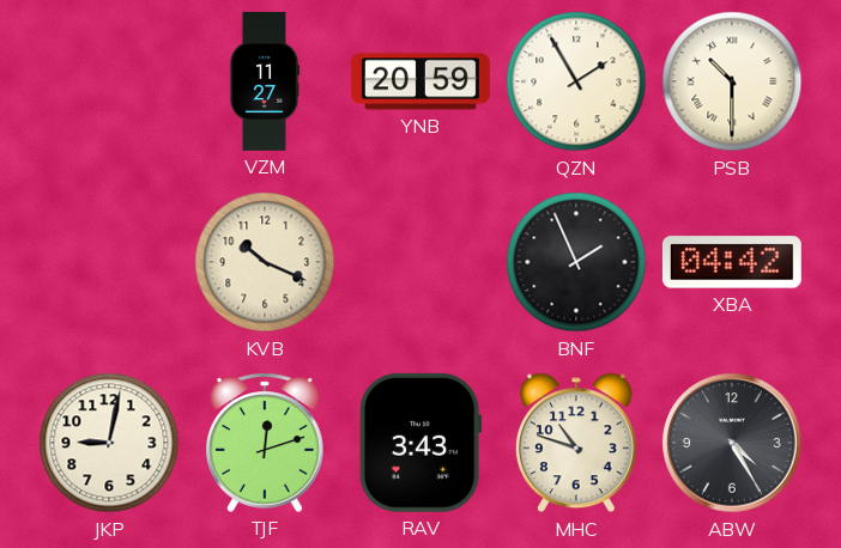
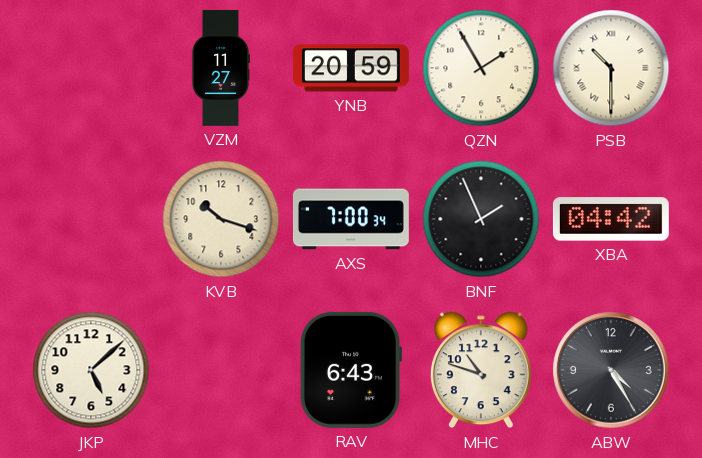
KVB: 10:19 -> 10:18 (221, 219)
AXS: none -> 7:00 (351, 219)
JKP: 9:02 -> 5:08 (91, 370)
TJF: 12:12 -> none (266, 443)
RAV: 3:43 -> 6:43 (351, 370)
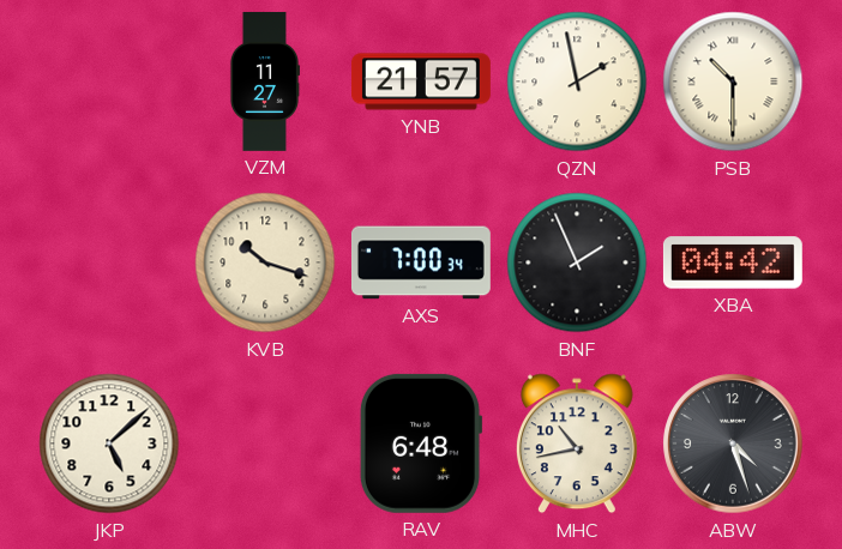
YNB: 20:59 -> 21:57 (421, 82)
QZN: 1:55 -> 1:58 (577, 82)
RAV: 6:43 -> 6:48 (421, 444)
MHC: 10:48 -> 10:43 (577, 444)
ABW: 4:25 -> 4:27 (733, 444)
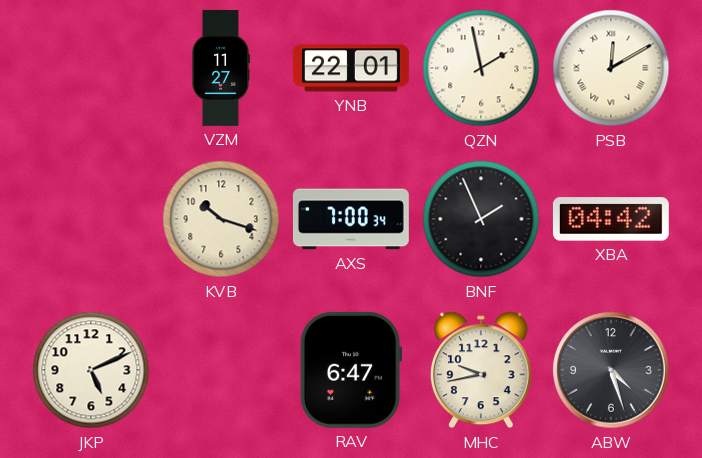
YNB: 21:57 -> 22:01 (351, 68)
PSB: 10:30 -> 12:10 (611, 68)
JKP: 5:08 -> 5:11 (91, 370)
RAV: 6:48 -> 6:47 (351, 370)
MHC: 10:43 -> 9:43 (481, 370)
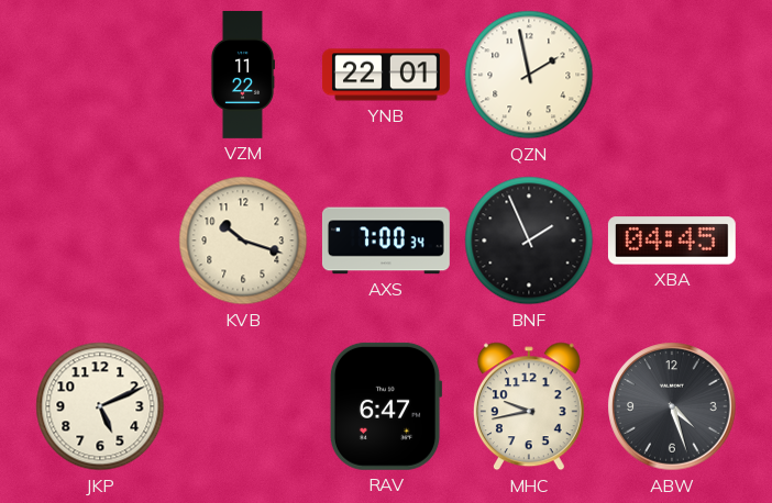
VZM: 11:27 -> 11:22 (242, 75)
PSB: 12:10 -> none (611, 68)
XBA: 04:42 -> 04:45 (672, 241)
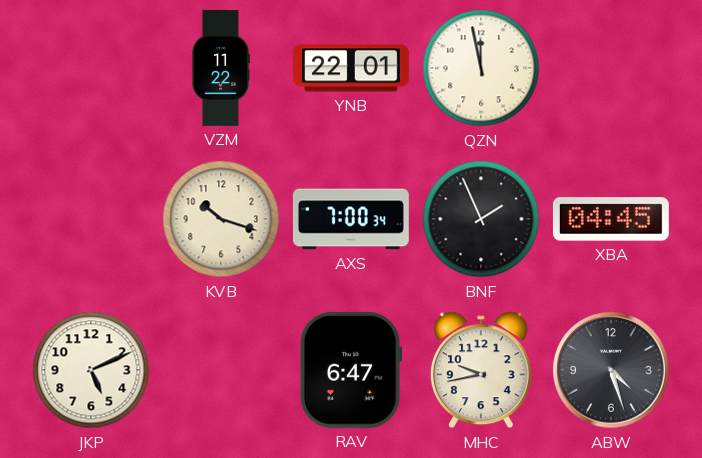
QZN: 1:58 -> 11:58 (481, 68)
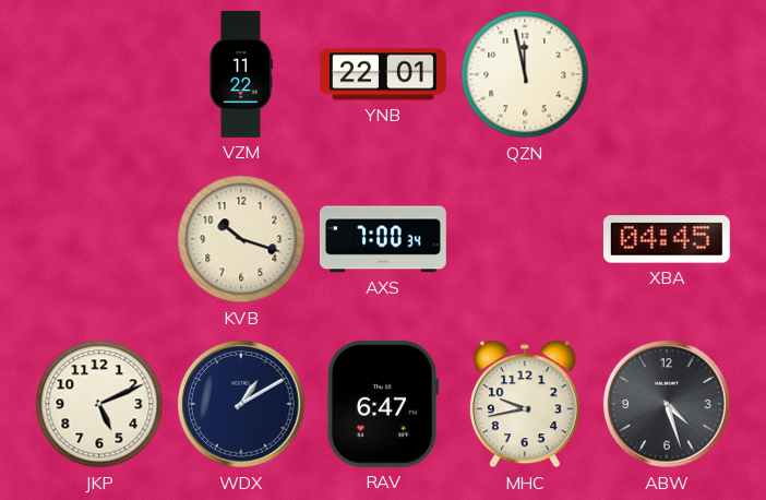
BNF: 1:56 -> none (481, 219)
WDX: none -> 1:10 (241, 404)
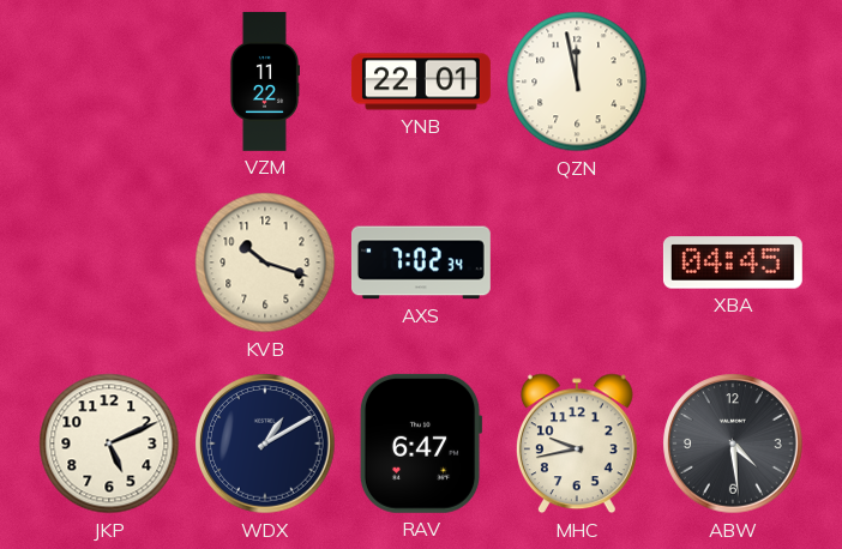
AXS: 7:00 -> 7:02 (421, 263)
ABW: 4:27 -> 4:29 (733, 444)
